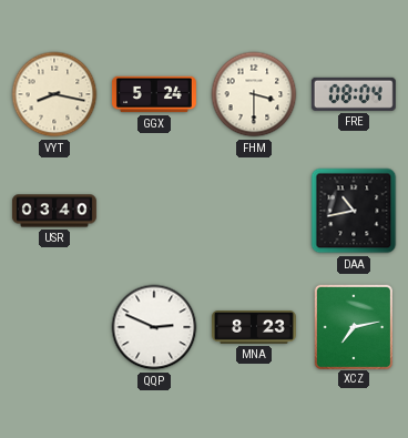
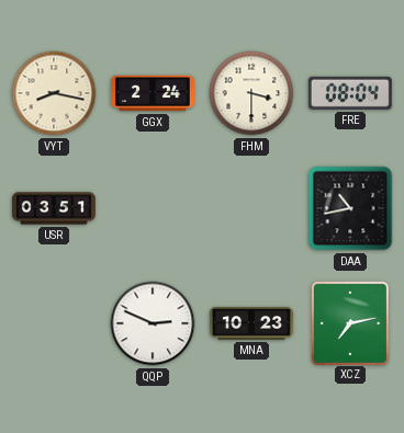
GGX: 5:24 -> 2:24 (153, 93)
USR: 03:40 -> 03:51 (54, 208)
MNA: 8:23 -> 10:23 (251, 324)
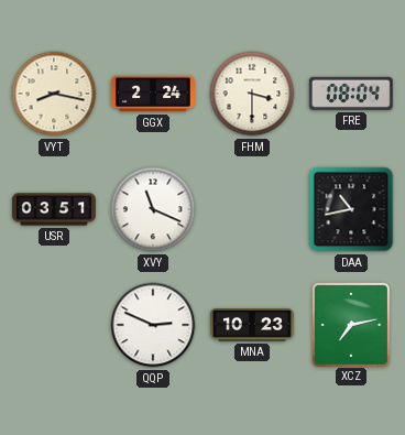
XVY: none -> 11:19 (153, 209)
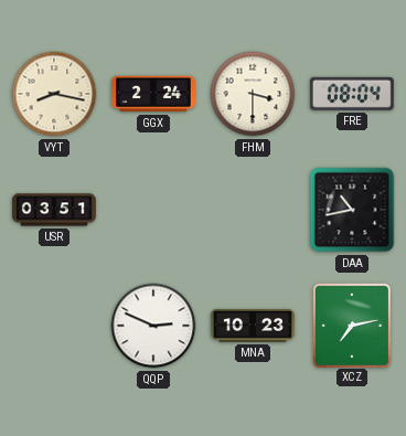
XVY: 11:19 -> none (153, 209)
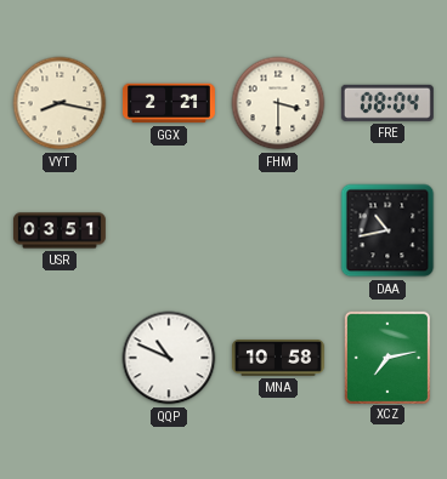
GGX: 2:24 -> 2:21 (169, 103)
QQP: 2:49 -> 10:49 (169, 358)
MNA: 10:23 -> 10:58 (278, 359)
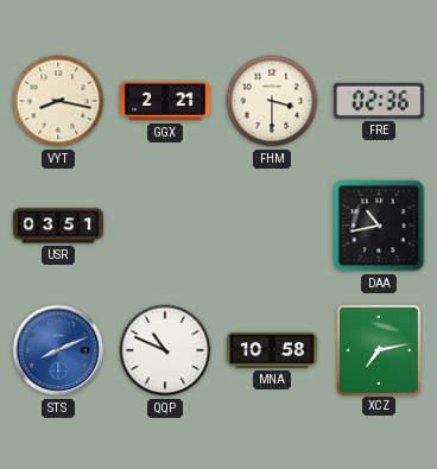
FRE: 08:04 -> 02:36 (379, 101)
STS: none -> 8:11 (58, 350)
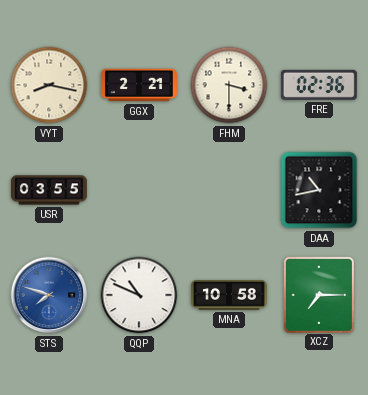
USR: 03:51 -> 03:55 (49, 190)
STS: 8:11 -> 7:48 (49, 295)
XCZ: 7:13 -> 7:15 (318, 294)
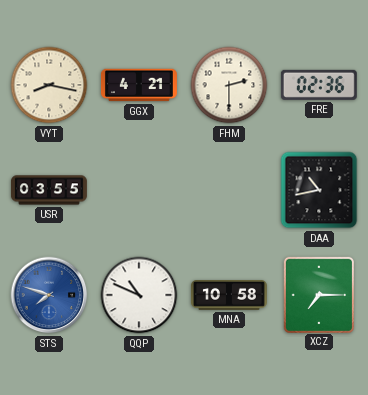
GGX: 2:21 -> 4:21 (139, 85)
FHM: 3:30 -> 2:30 (229, 85)
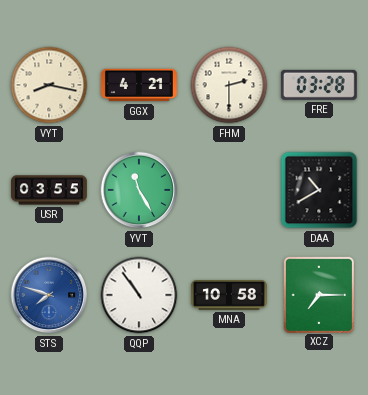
FRE: 02:36 -> 03:28 (319, 85)
YVT: none -> 11:25 (139, 190)
DAA: 10:43 -> 10:40 (319, 190)
QQP: 10:49 -> 10:54 (139, 295)
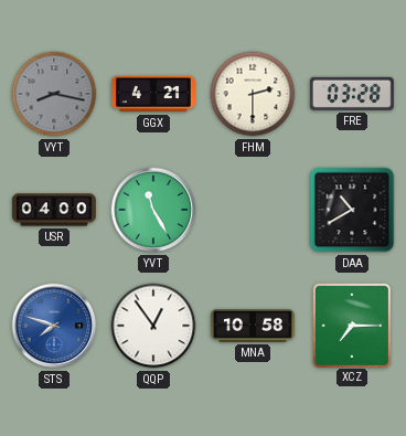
VYT dial: cream -> grey (54, 94)
USR: 03:55 -> 04:00 (54, 210)
QQP: 10:54 -> 12:54 (153, 326)
